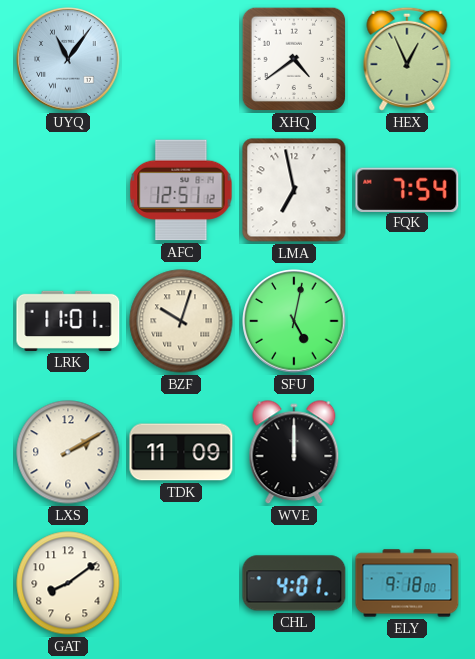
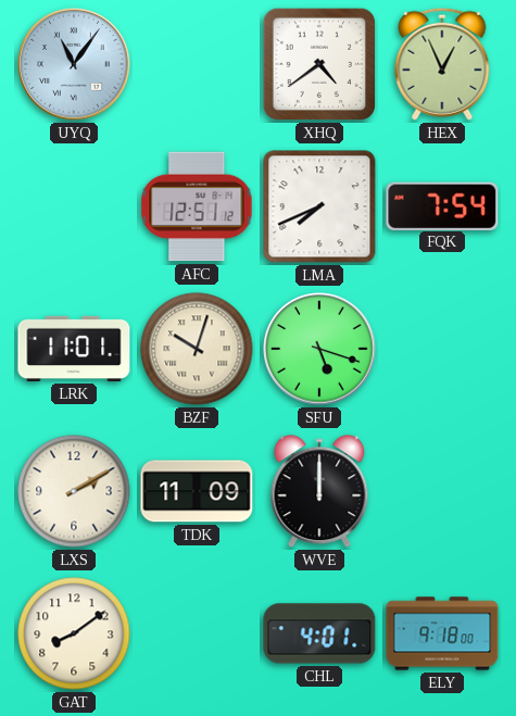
LMA: 6:58 -> 7:41 (319, 206)
SFU: 5:02 -> 5:18 (319, 349)
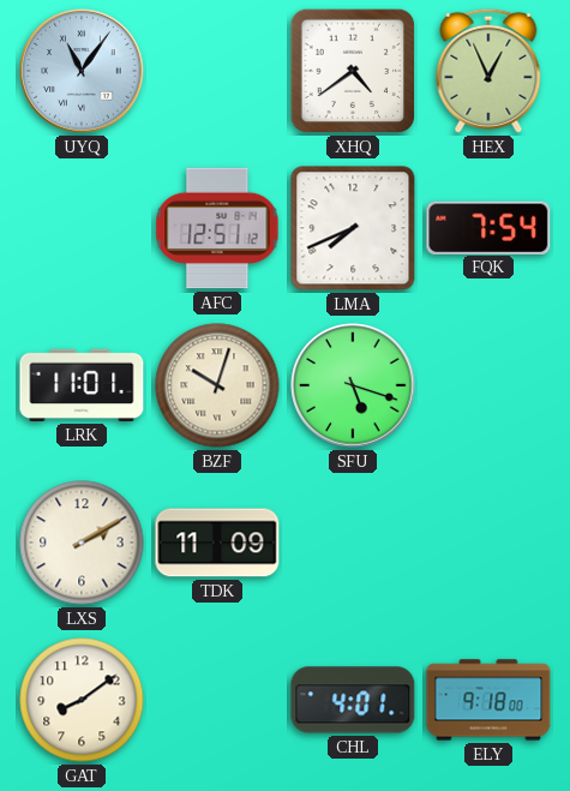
WVE: 12:00 -> none (319, 492)
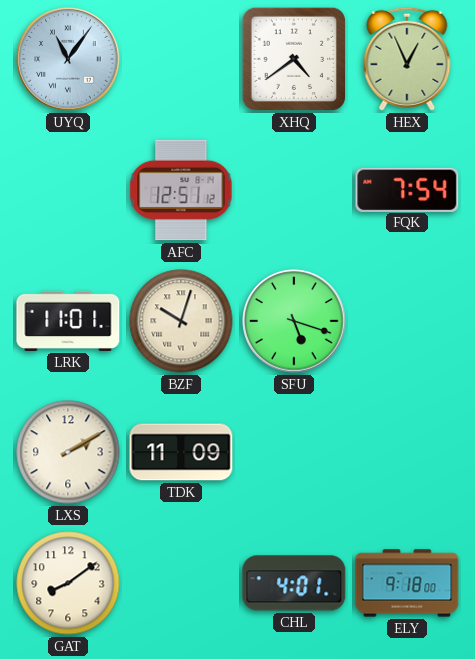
LMA: 7:41 -> none (353, 228)
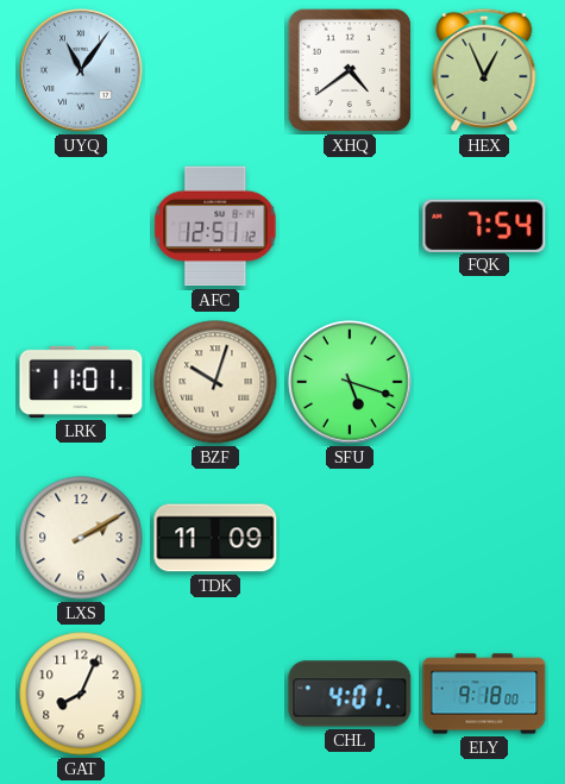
GAT: 8:09 -> 8:04 (81, 694)
